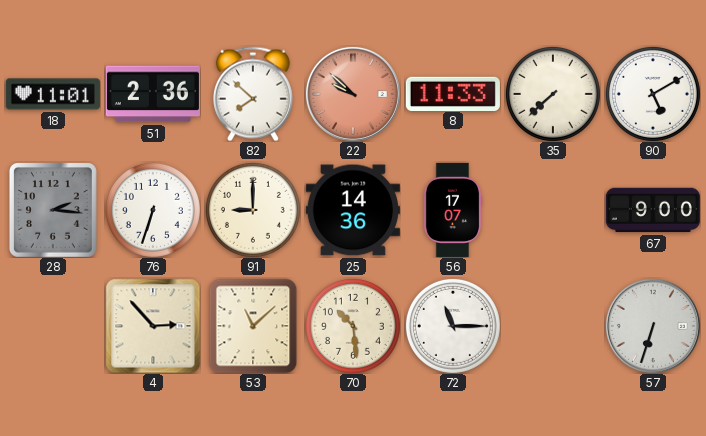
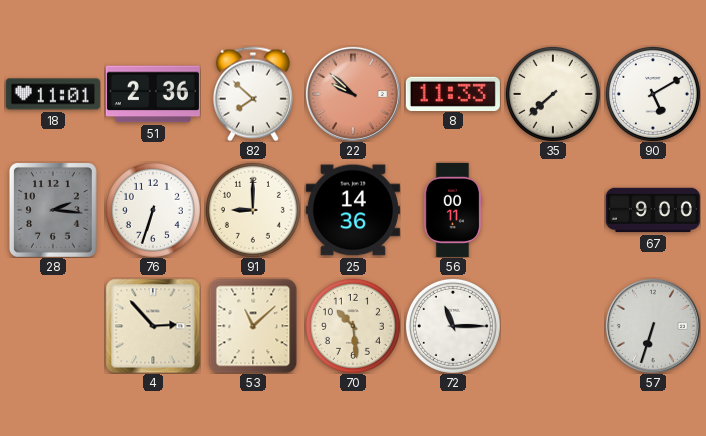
56: 17:07 -> 00:11 (453, 210)
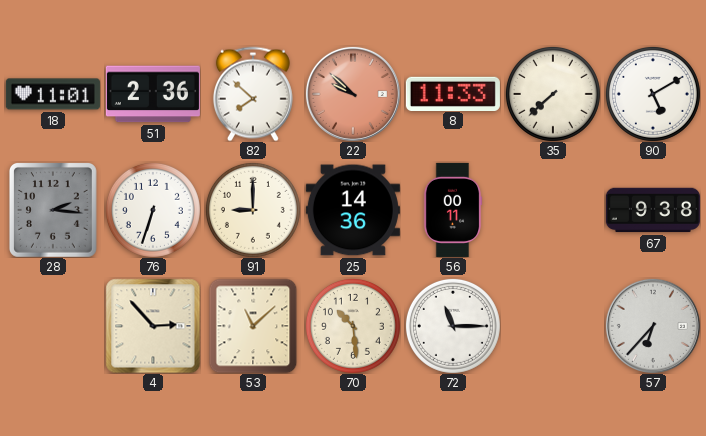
67: 9:00 -> 9:38 (653, 210)
57: 6:33 -> 6:37 (653, 326)
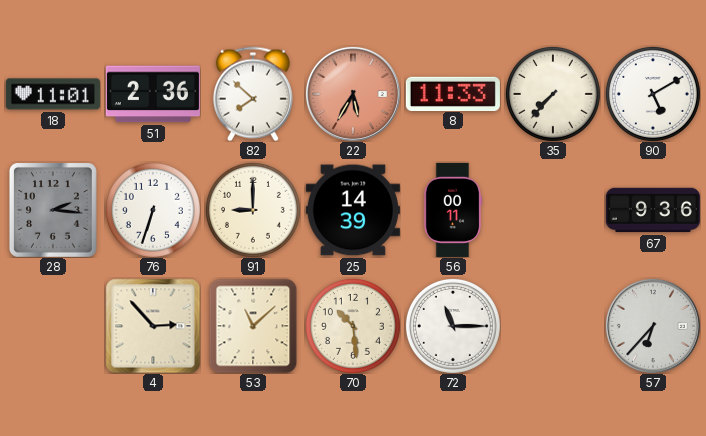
22: 9:52 -> 5:35 (353, 94)
35: 7:38 -> 7:37 (553, 94)
25: 14:36 -> 14:39 (353, 210)
67: 9:38 -> 9:36 (653, 210)
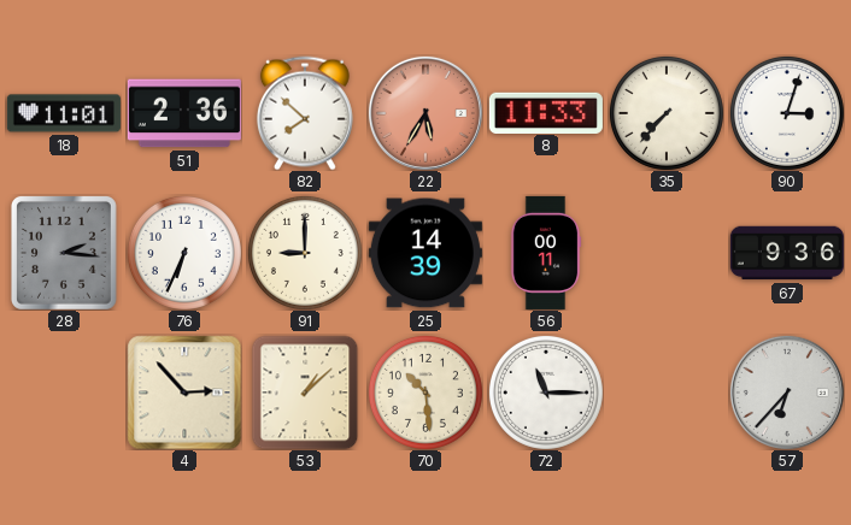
90: 5:10 -> 3:03 (787, 113)
76: 6:33 -> 6:34 (184, 253)
53: 11:08 -> 1:08 (305, 393)
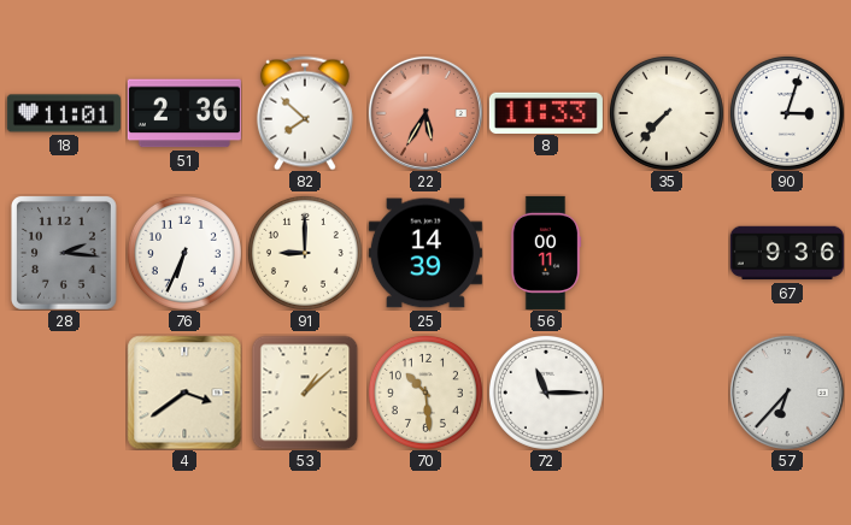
4: 2:53 -> 3:39 (184, 393)
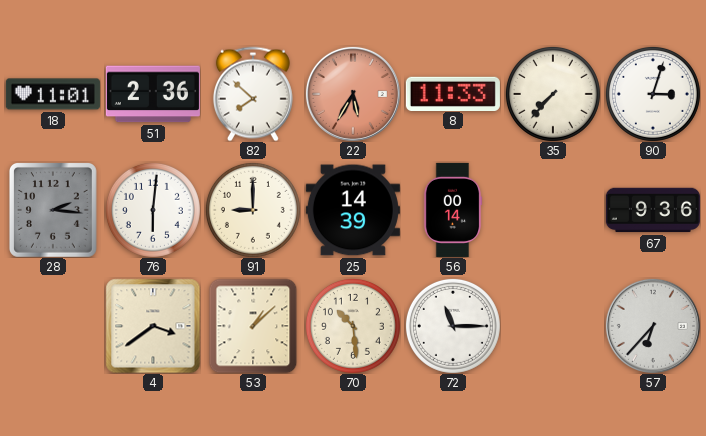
76: 6:34 -> 6:01 (153, 210)
56: 00:11 -> 00:14 (453, 210)
